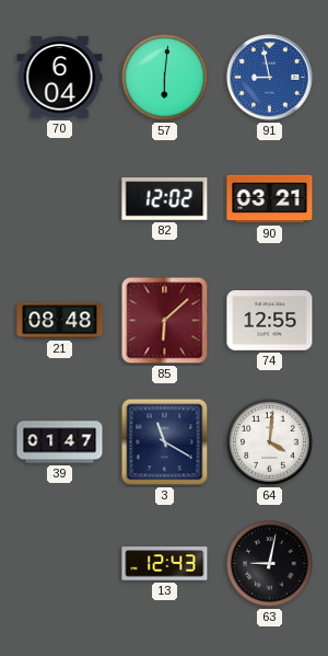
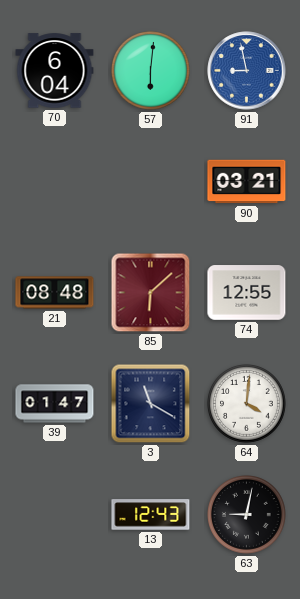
82: 12:02 -> none (165, 199)
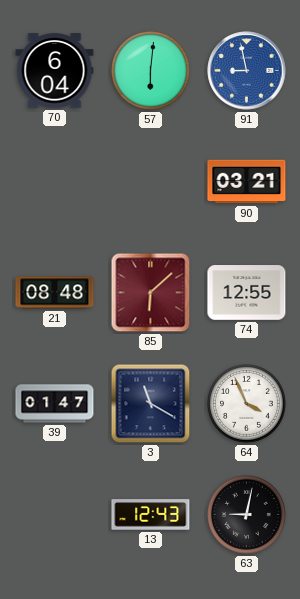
64: 4:01 -> 3:56 (247, 404)
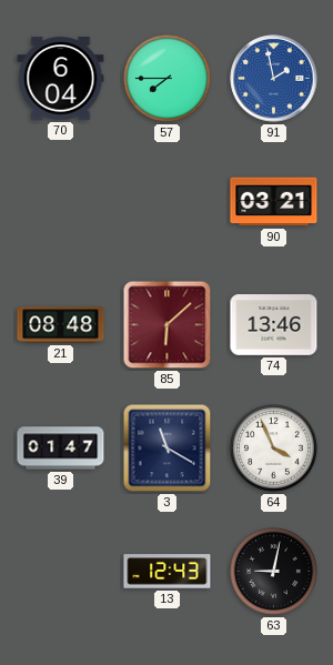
57: 6:01 -> 7:45 (168, 79)
91: 8:58 -> 1:58 (274, 79)
74: 12:55 -> 13:46 (274, 325)
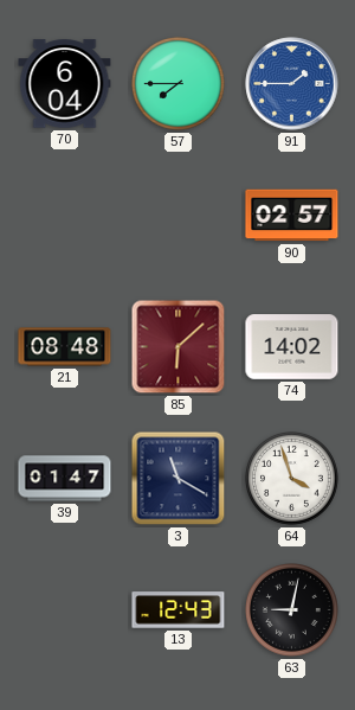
91: 1:58 -> 1:45 (292, 84)
90: 03:21 -> 02:57 (292, 216)
74: 13:46 -> 14:02 (292, 347)
64: 3:56 -> 3:57 (292, 479)
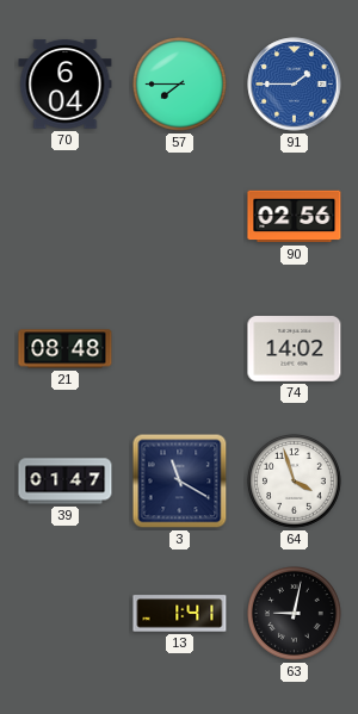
90: 02:57 -> 02:56 (295, 217)
85: 6:08 -> none (179, 347)
13: 12:43 -> 1:41 (180, 614)
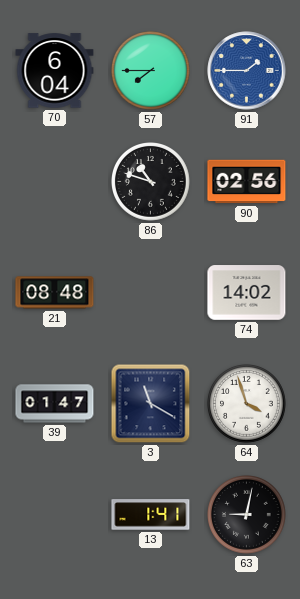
86: none -> 10:48 (151, 182)
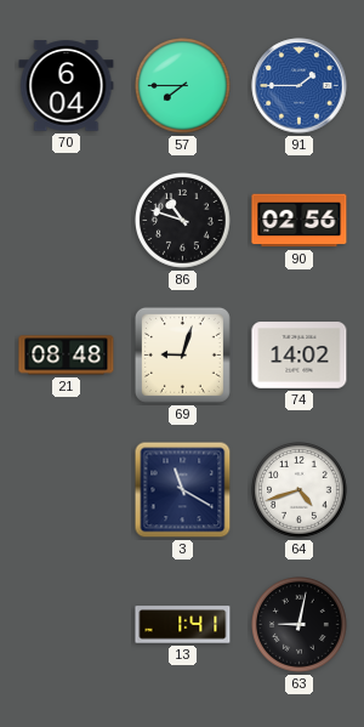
69: none -> 9:03 (182, 354)
39: 01:47 -> none (55, 404)
64: 3:57 -> 4:42 (300, 490)
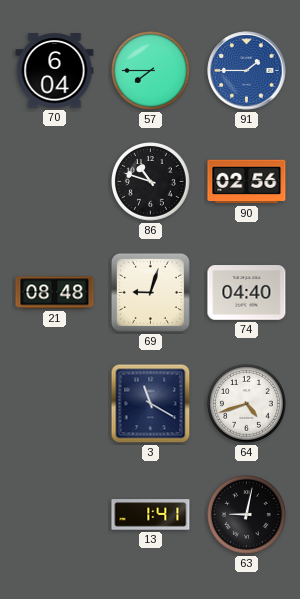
74: 14:02 -> 04:40 (247, 293)
